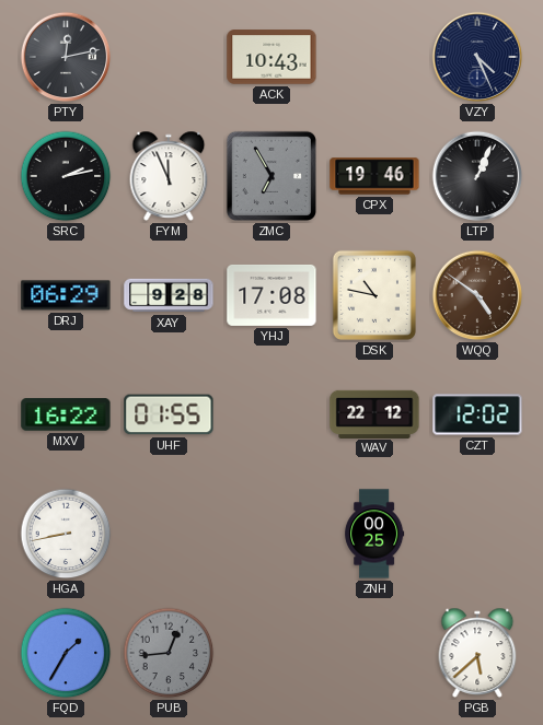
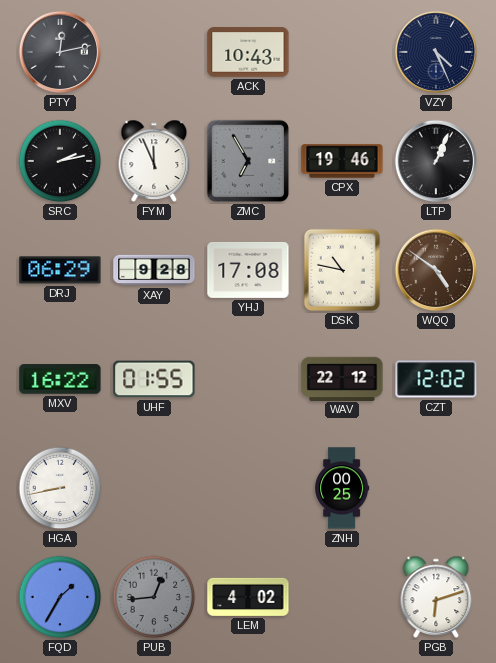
LEM: none -> 4:02 (248, 597)
PGB: 5:38 -> 6:12 (436, 597)
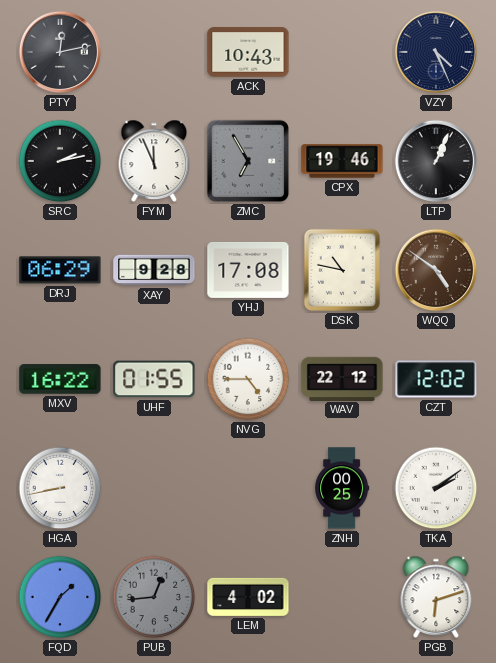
NVG: none -> 4:45 (248, 379)
TKA: none -> 2:09 (436, 488)
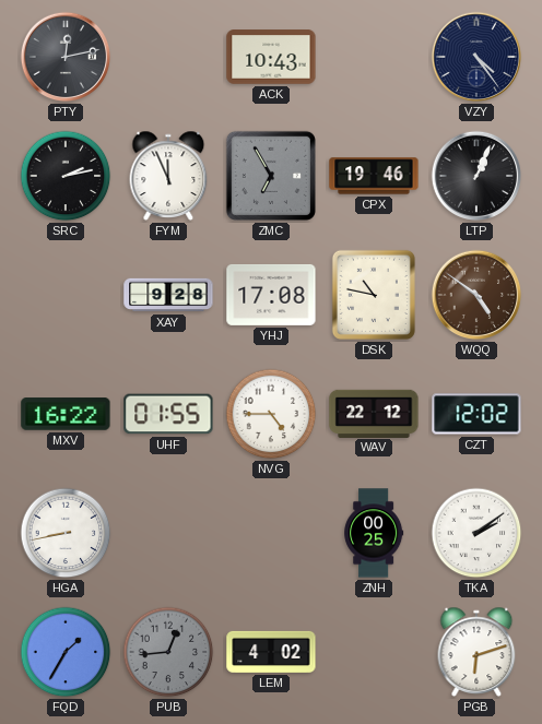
VZY: 4:26 -> 4:24 (476, 57)
DRJ: 06:29 -> none (60, 270)
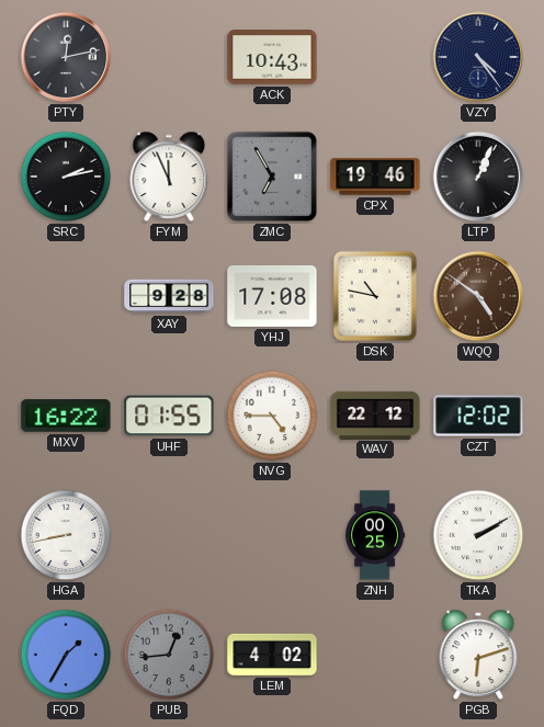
TKA: 2:09 -> 2:10 (478, 535)
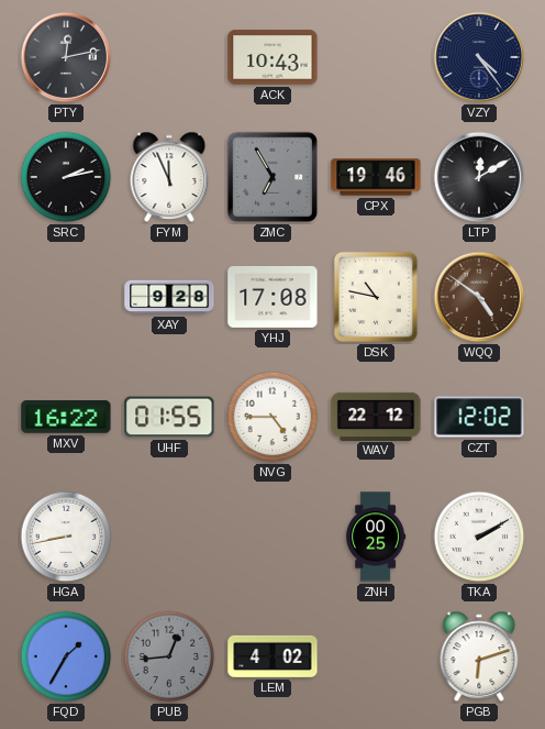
LTP: 1:04 -> 12:10 (479, 177)
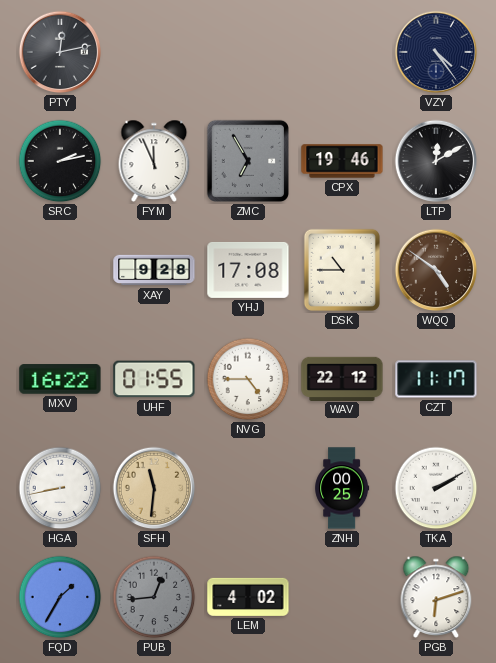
ACK: 10:43 -> none (272, 57)
DSK: 10:47 -> 10:45 (342, 270)
CZT: 12:02 -> 11:17 (436, 379)
SFH: none -> 11:31 (154, 488)
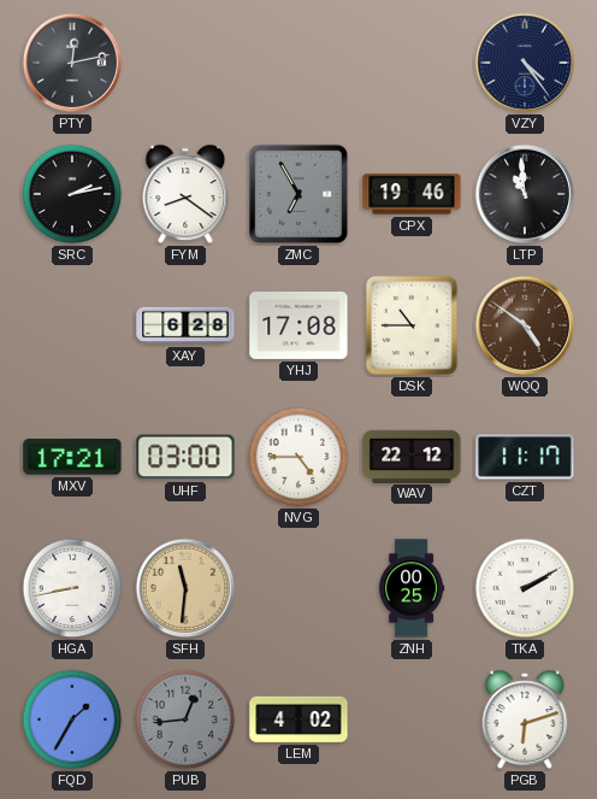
FYM: 11:56 -> 8:21 (185, 194)
LTP: 12:10 -> 10:59 (525, 194)
XAY: 9:28 -> 6:28 (185, 325)
MXV: 16:22 -> 17:21 (72, 457)
UHF: 01:55 -> 03:00 (185, 457)
